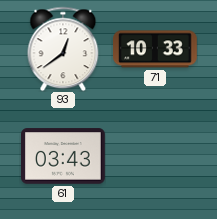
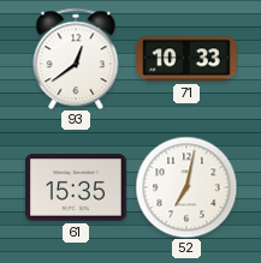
61: 03:43 -> 15:35 (77, 187)
52: none -> 7:02 (186, 187)
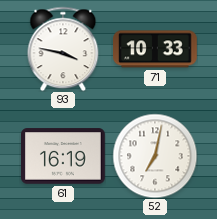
93: 12:39 -> 3:47 (63, 49)
61: 15:35 -> 16:19 (64, 156)
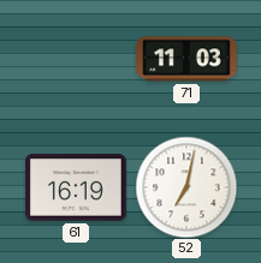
93: 3:47 -> none (63, 49)
71: 10:33 -> 11:03 (188, 59)
